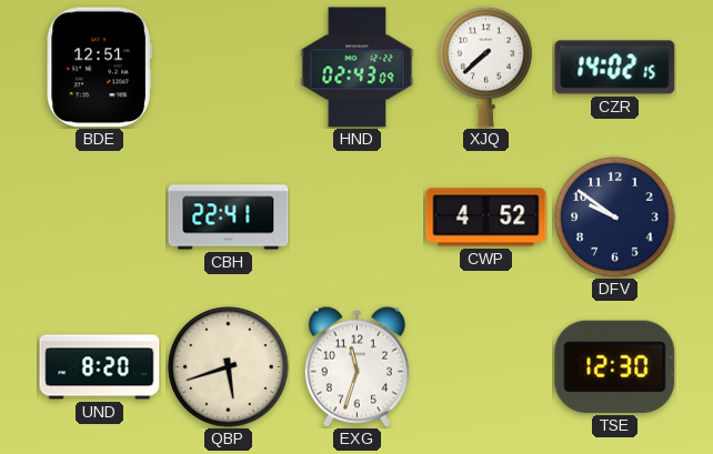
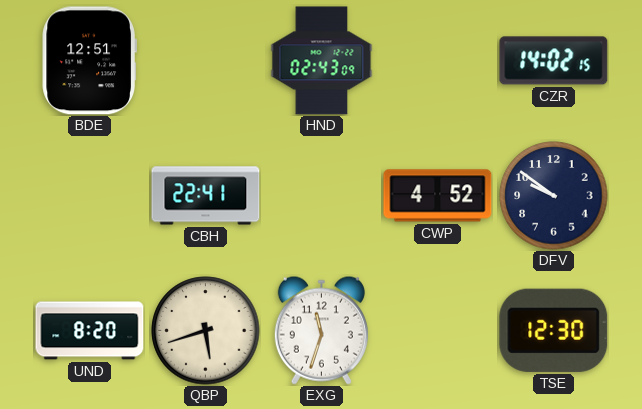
XJQ: 7:38 -> none (486, 67)
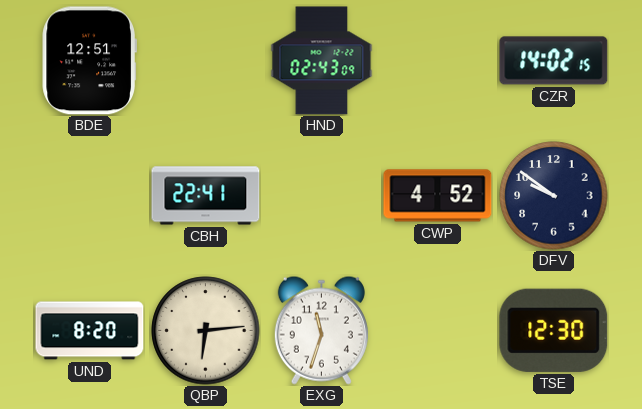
QBP: 5:42 -> 6:14 (206, 331)
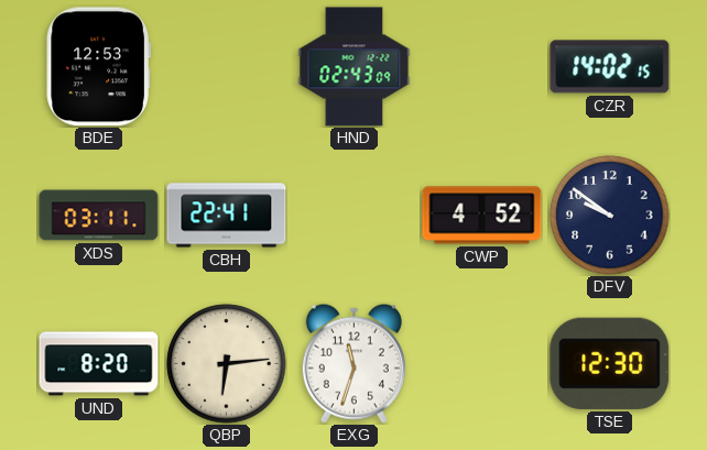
BDE: 12:51 -> 12:53 (98, 67)
XDS: none -> 03:11 (99, 216)
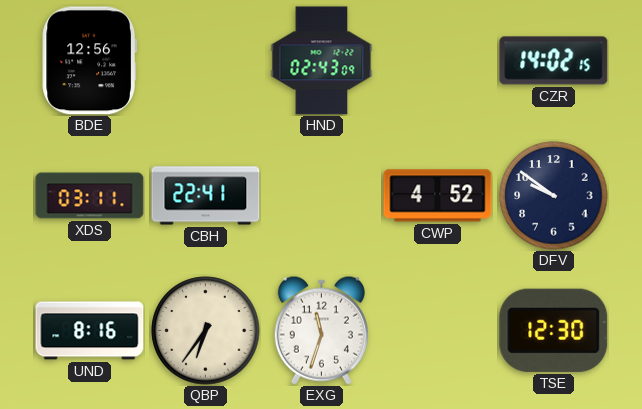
BDE: 12:53 -> 12:56 (89, 61)
UND: 8:20 -> 8:16 (90, 331)
QBP: 6:14 -> 6:36 (206, 331)
